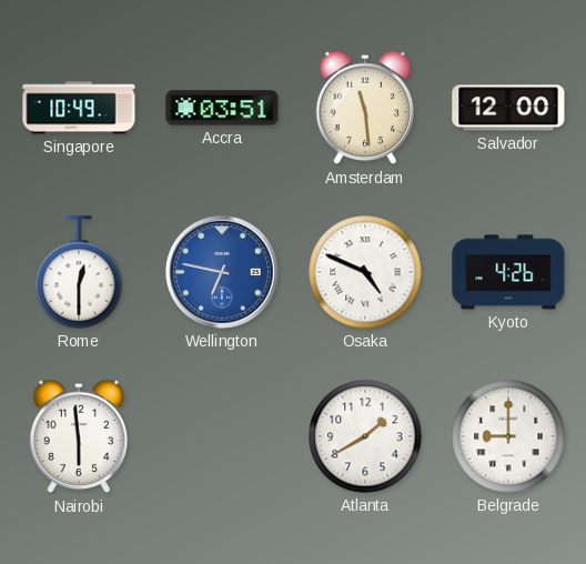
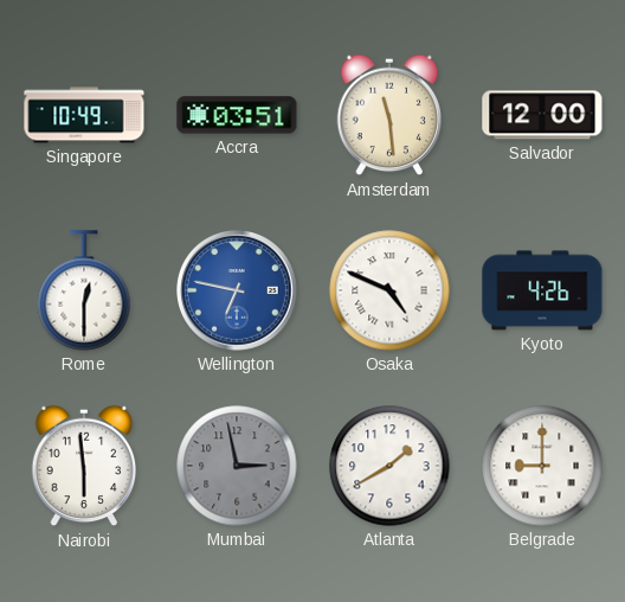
Mumbai: none -> 2:58 (237, 466)
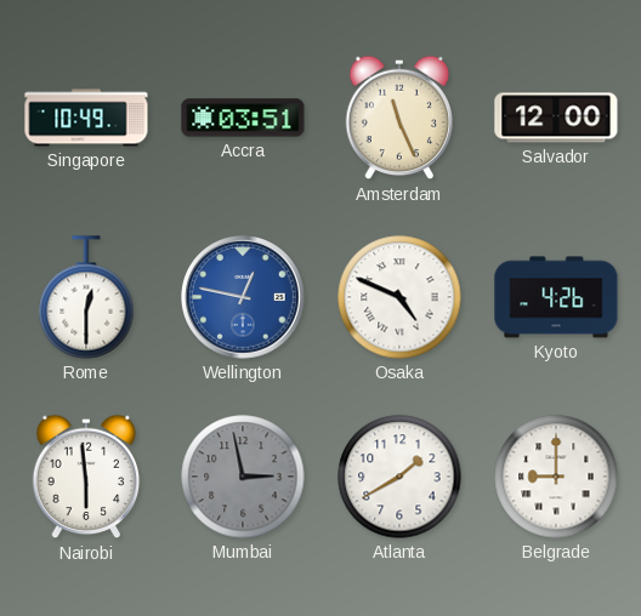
Amsterdam: 11:29 -> 11:26 (399, 118)
Wellington: 6:47 -> 12:47 (244, 298)
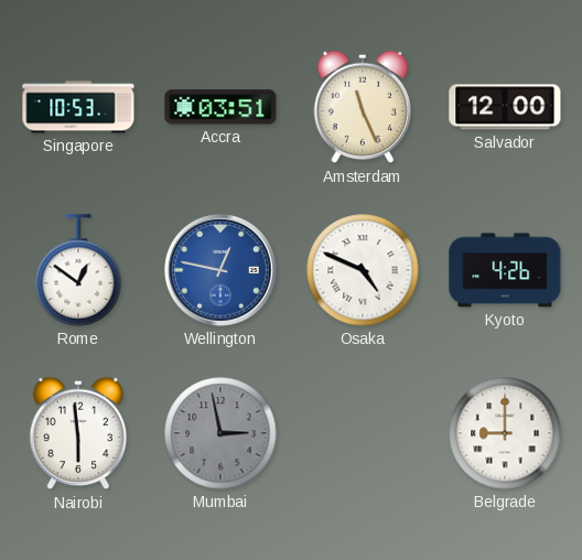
Singapore: 10:49 -> 10:53 (78, 107)
Rome: 12:30 -> 12:51 (78, 270)
Atlanta: 1:40 -> none (399, 477)
